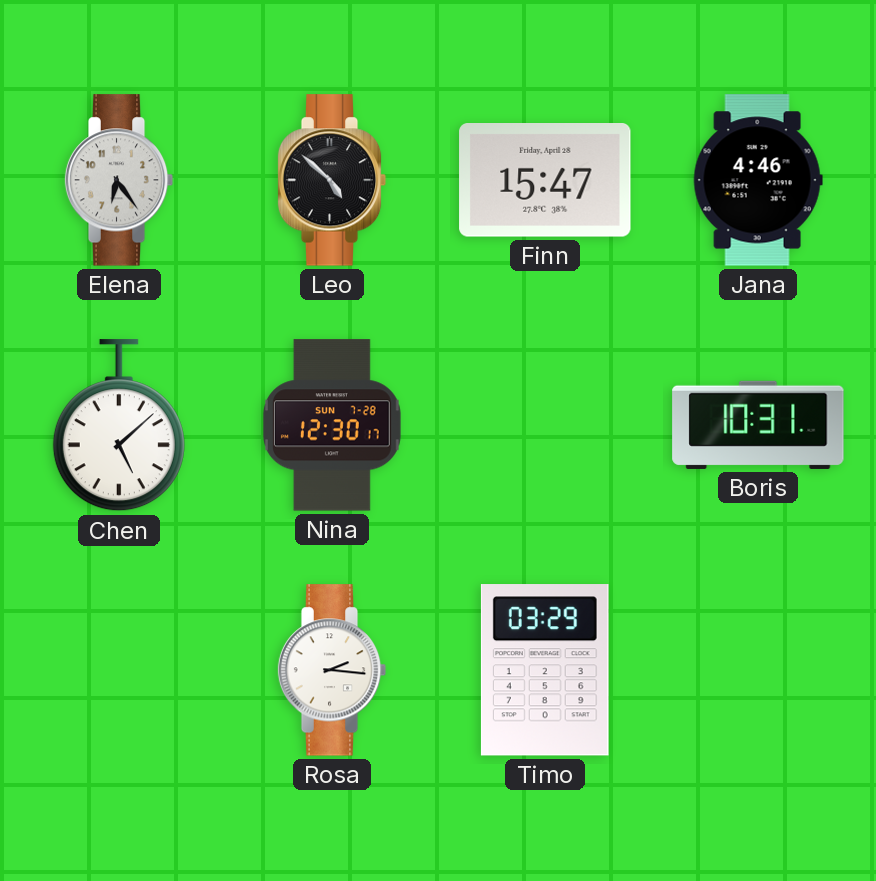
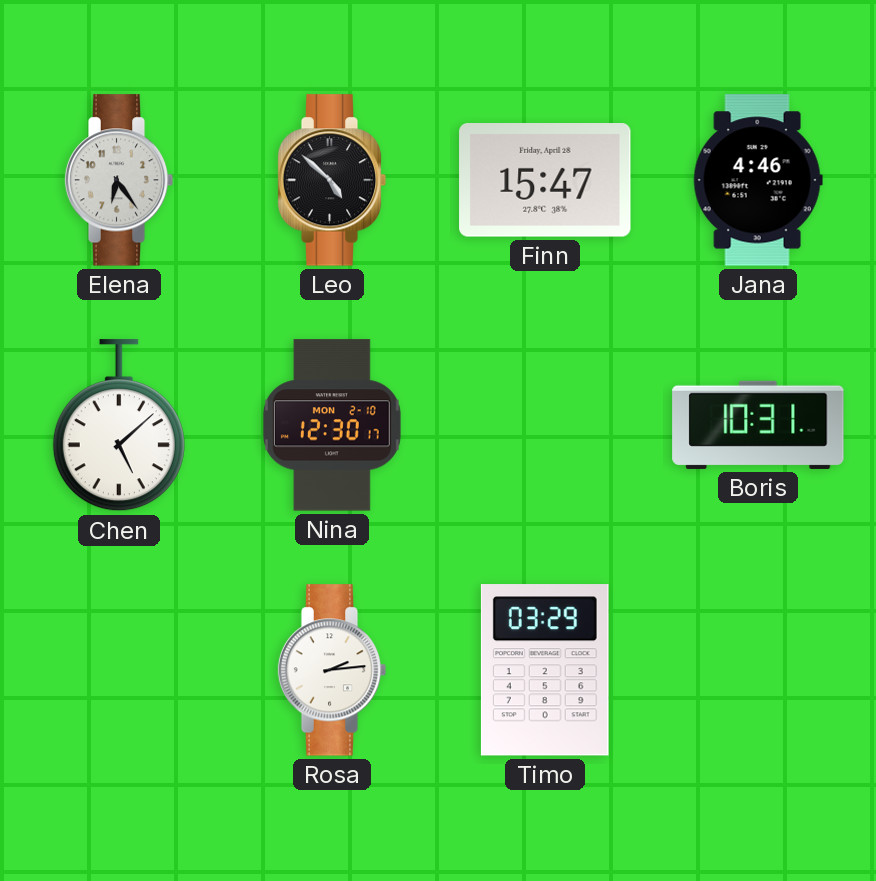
Nina date: SUN 7-28 -> MON 2-10 (332, 425)
Rosa: 2:16 -> 2:14 (332, 670)
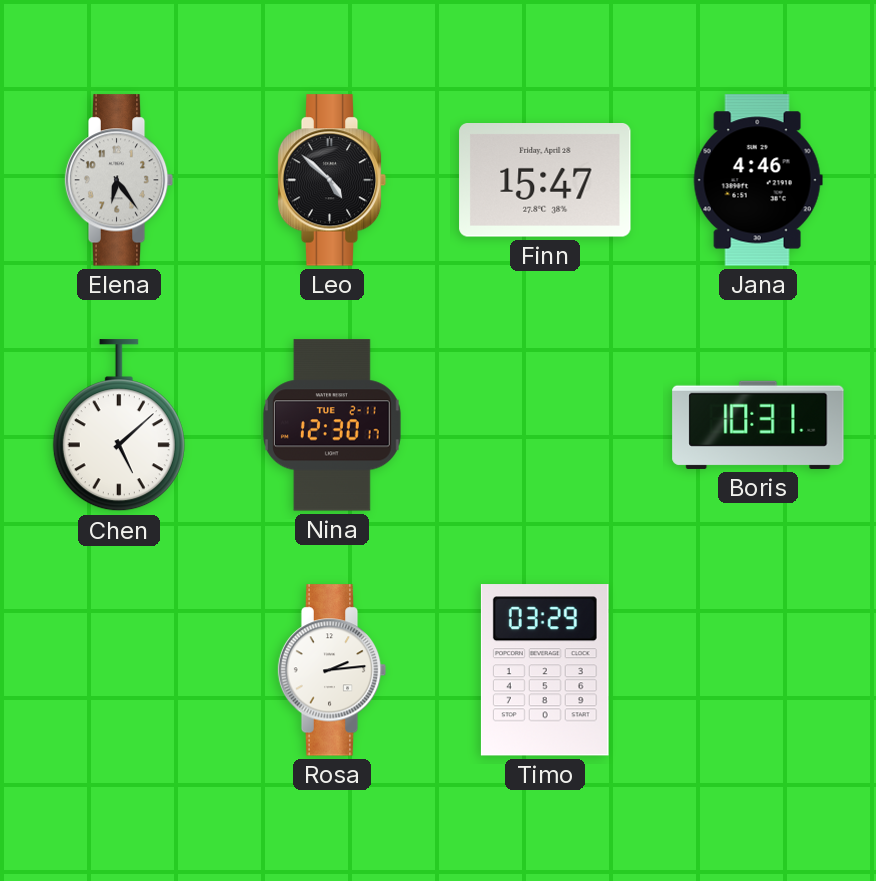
Nina date: MON 2-10 -> TUE 2-11 (332, 425)
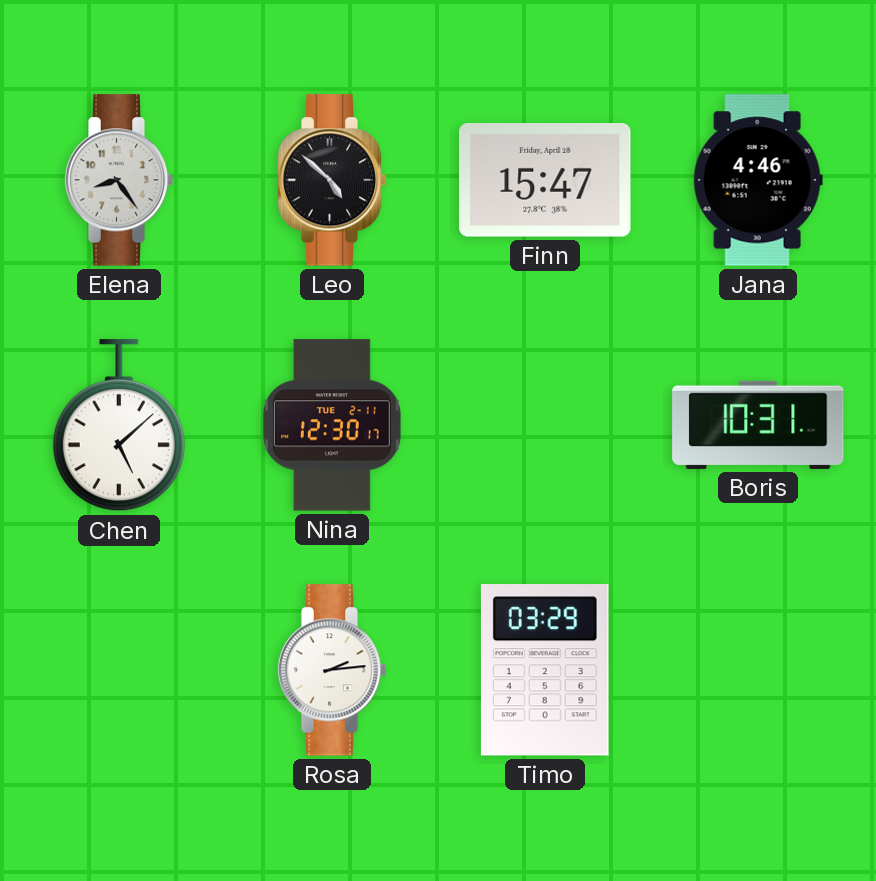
Elena: 6:24 -> 8:24 (119, 180)
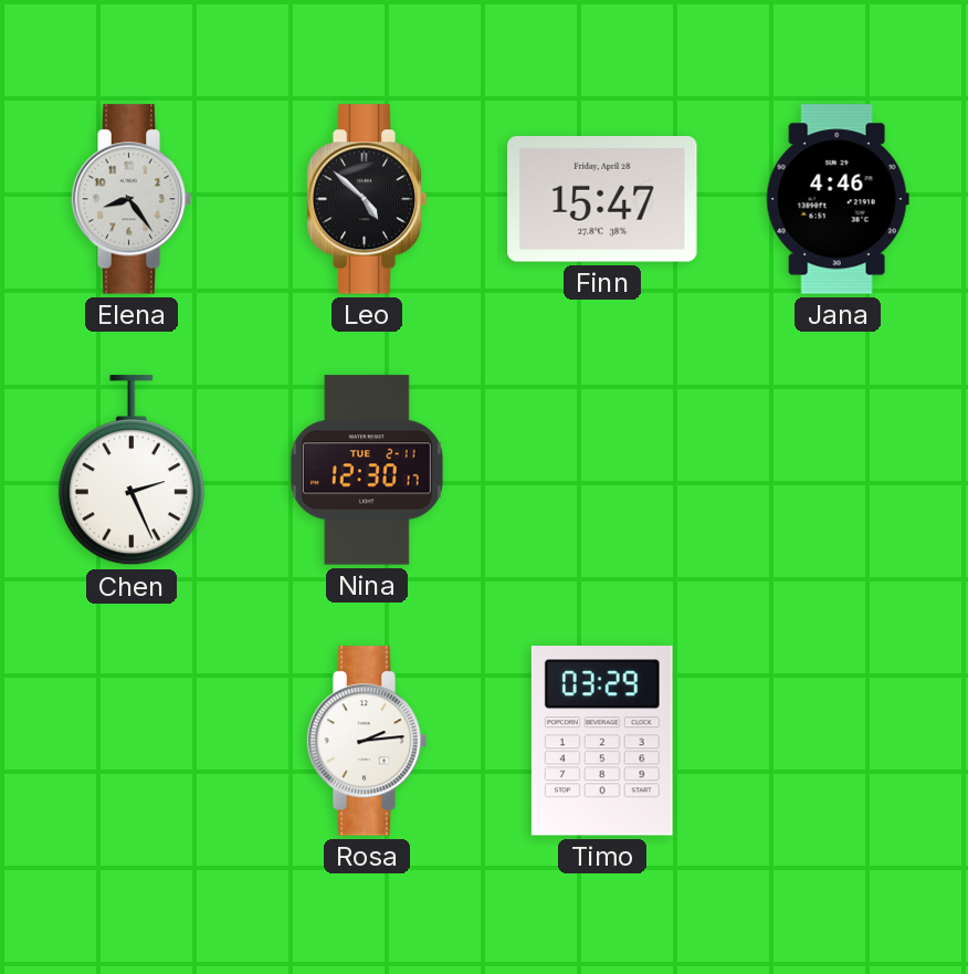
Chen: 5:08 -> 2:26 (131, 471)
Boris: 10:31 -> none (758, 425)
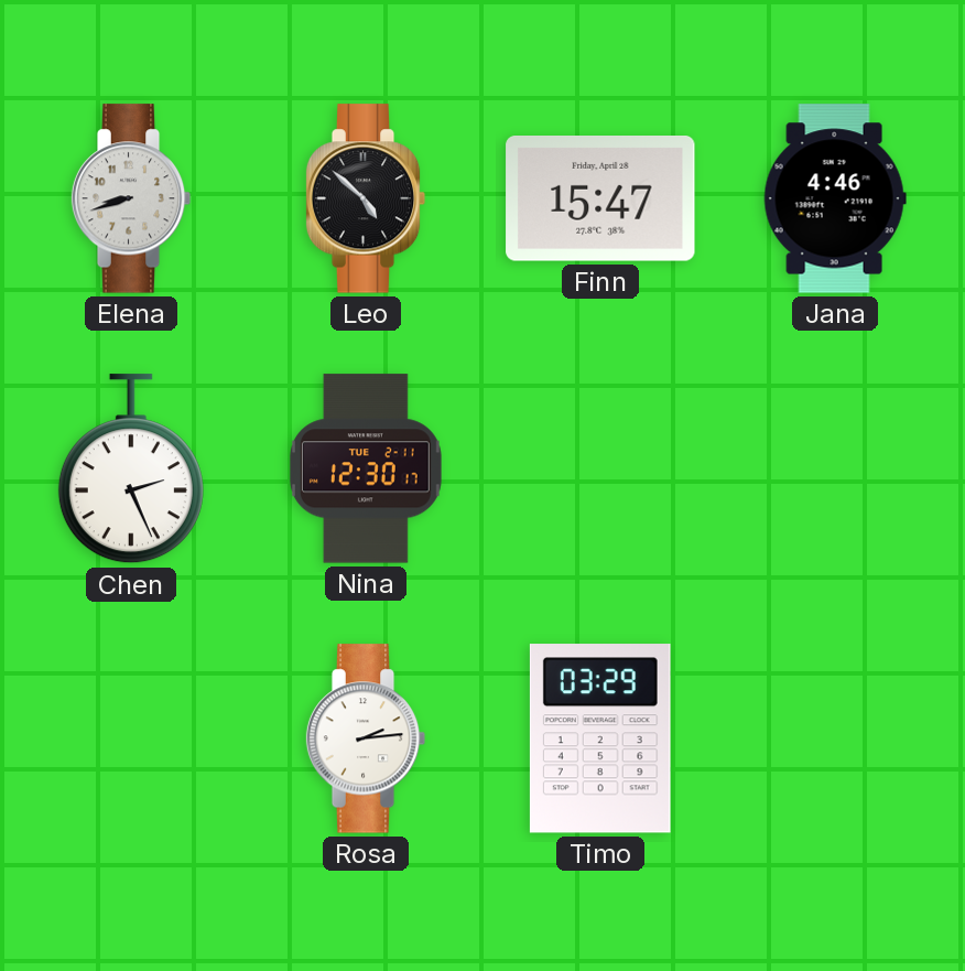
Elena: 8:24 -> 8:42 (131, 198)
